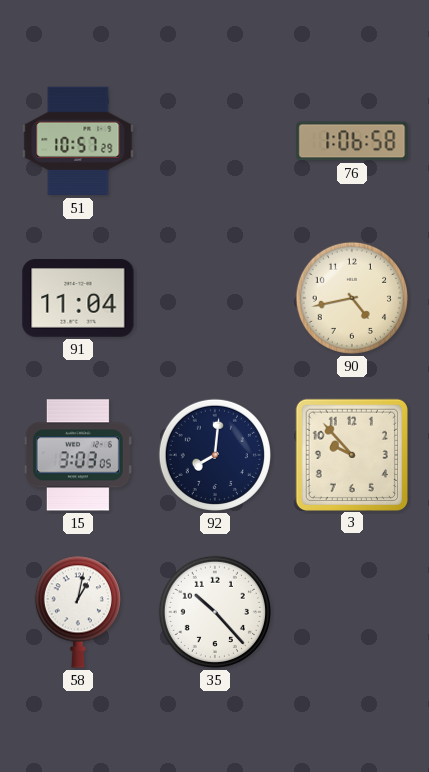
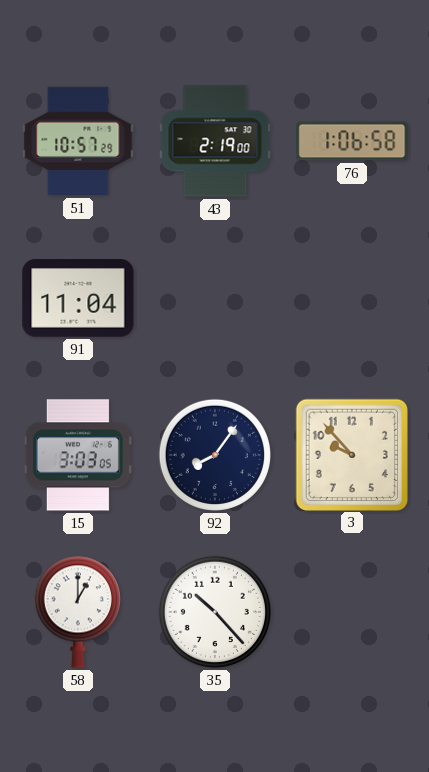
43: none -> 2:19 (215, 141)
90: 4:43 -> none (352, 298)
92: 8:01 -> 8:06 (215, 455)
58: 1:02 -> 1:00 (78, 612)
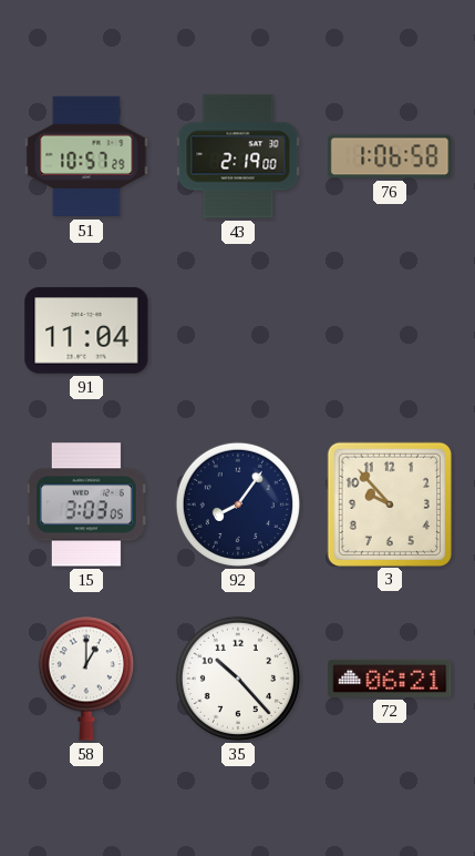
72: none -> 06:21 (390, 679)
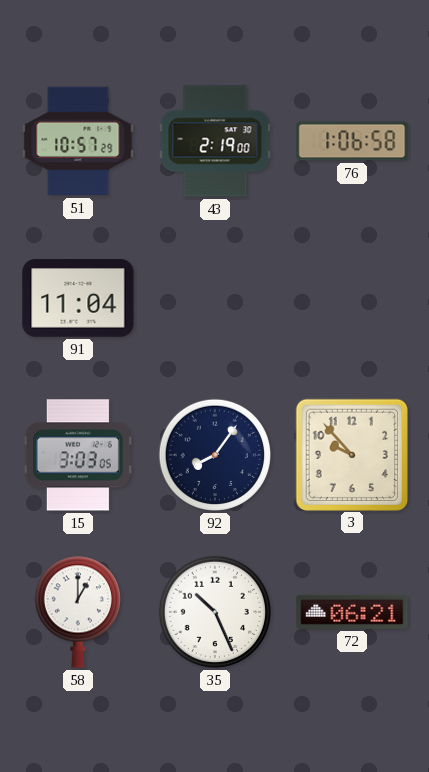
35: 10:23 -> 10:26 (215, 612)
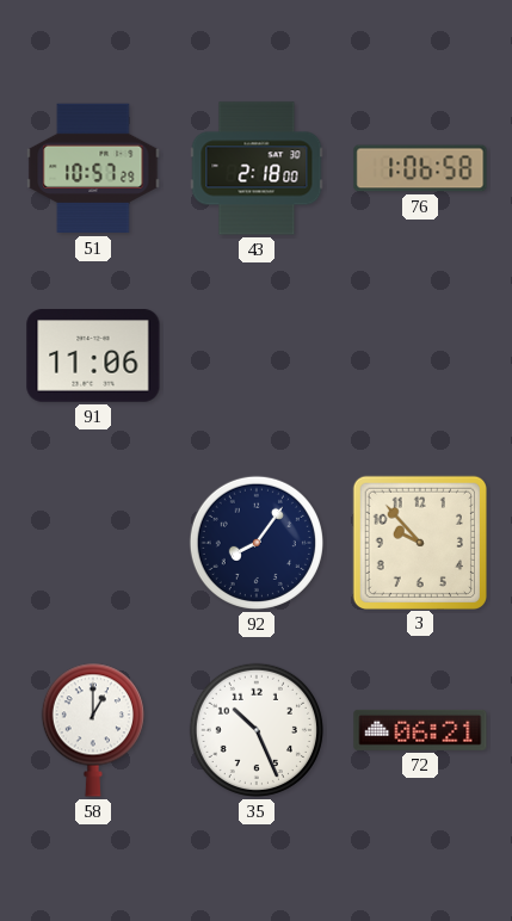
43: 2:19 -> 2:18 (257, 168)
91: 11:04 -> 11:06 (93, 356)
15: 3:03 -> none (78, 455)
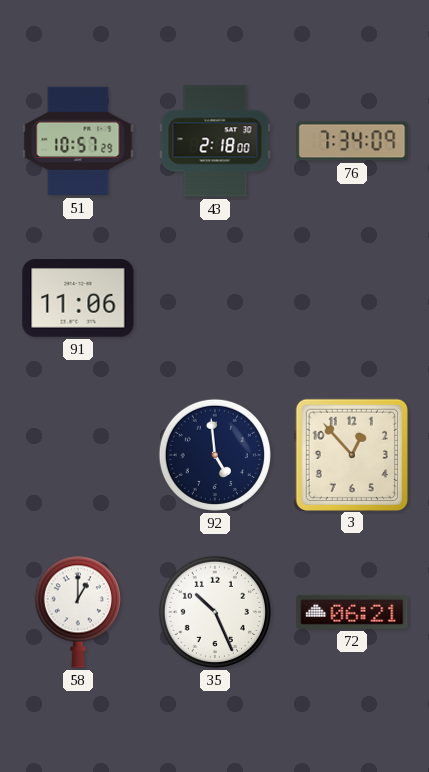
76: 1:06 -> 7:34 (352, 141)
92: 8:06 -> 4:59 (215, 455)
3: 9:53 -> 12:53 (351, 454)
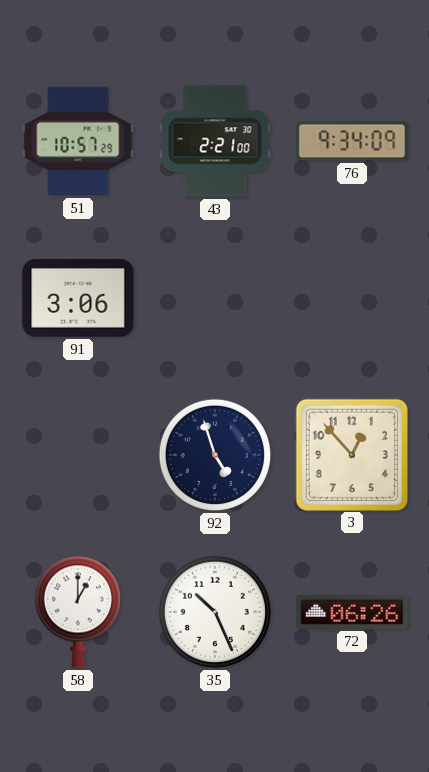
43: 2:18 -> 2:21 (215, 141)
76: 7:34 -> 9:34 (352, 141)
91: 11:06 -> 3:06 (78, 298)
92: 4:59 -> 4:57 (215, 455)
72: 06:21 -> 06:26 (352, 612)
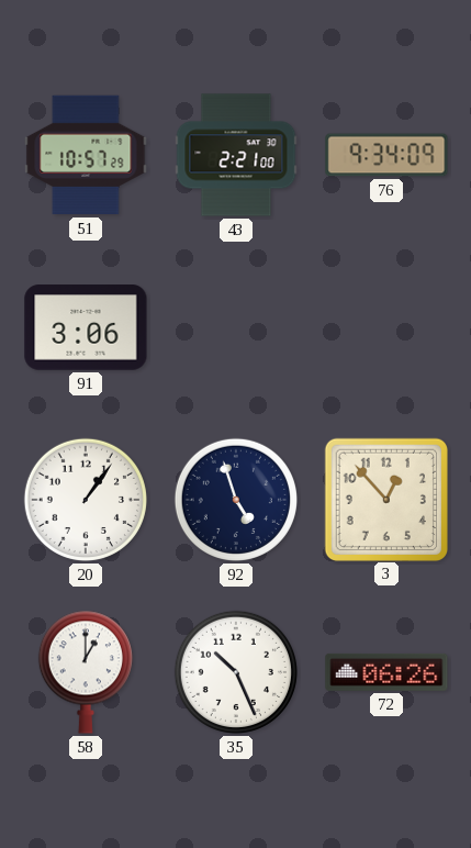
20: none -> 1:06 (86, 500)
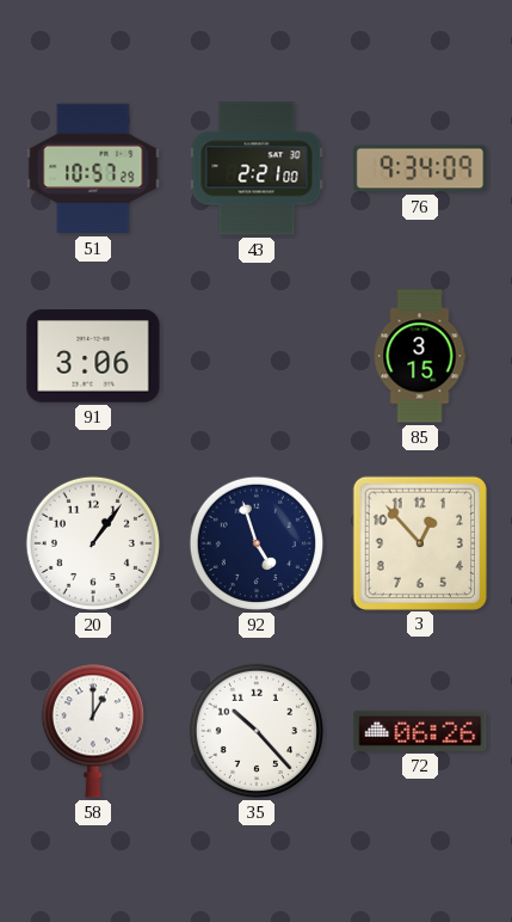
85: none -> 3:15 (420, 356)
35: 10:26 -> 10:23 (257, 731)
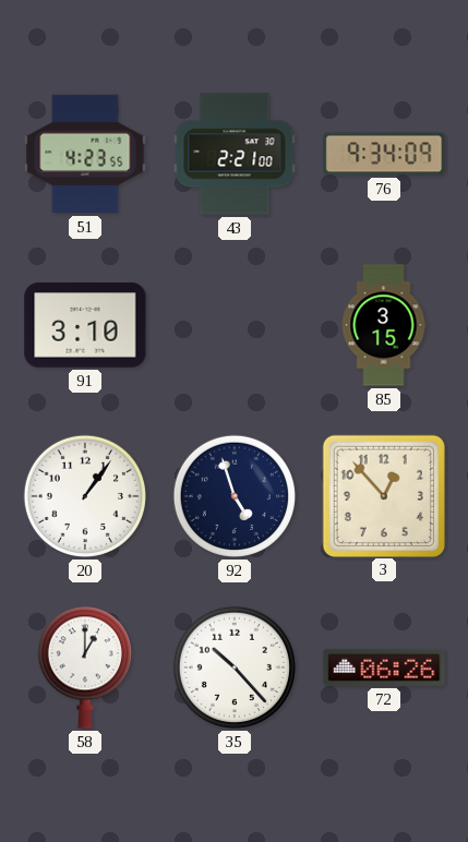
51: 10:57 -> 4:23 (85, 154)
91: 3:06 -> 3:10 (85, 325)
